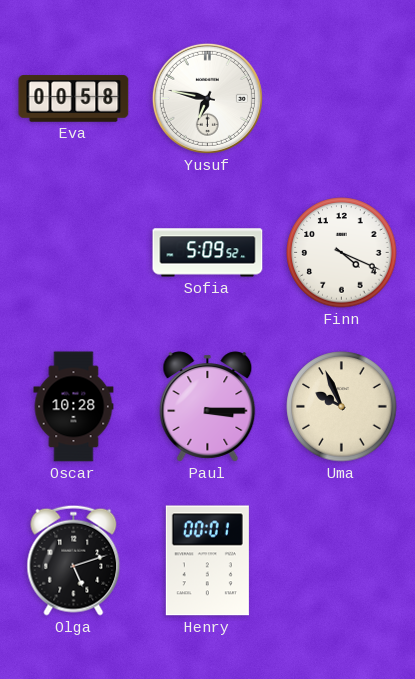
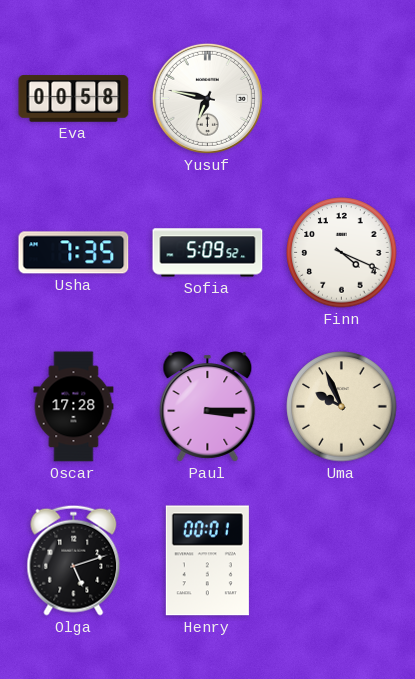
Usha: none -> 7:35 (74, 253)
Oscar: 10:28 -> 17:28 (74, 407)
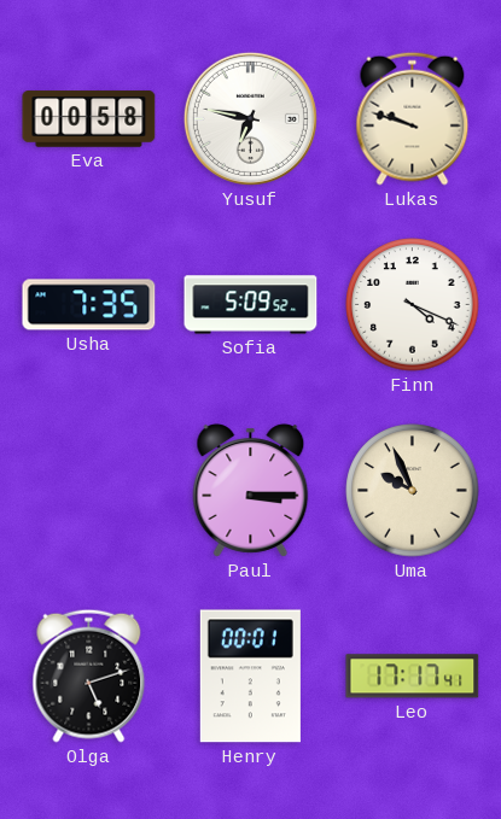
Lukas: none -> 9:48 (413, 118)
Oscar: 17:28 -> none (74, 407)
Leo: none -> 17:17 (413, 677)
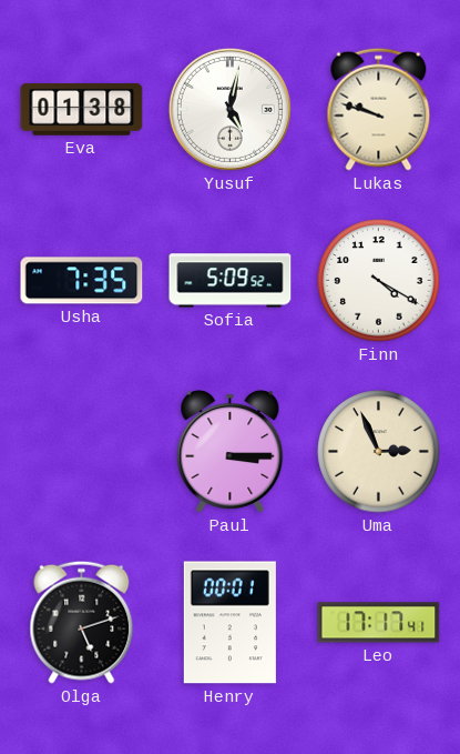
Eva: 00:58 -> 01:38 (82, 110)
Yusuf: 6:47 -> 5:02 (229, 109)
Finn: 4:19 -> 4:20 (379, 281)
Uma: 9:56 -> 2:56 (379, 452)
